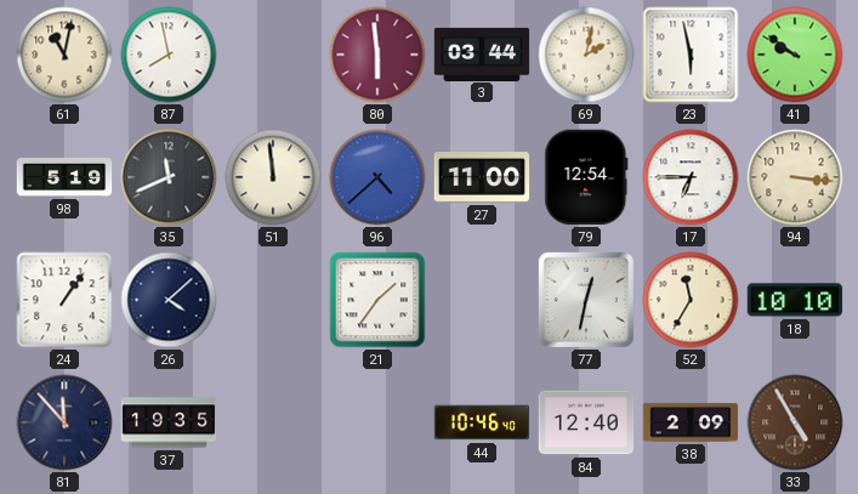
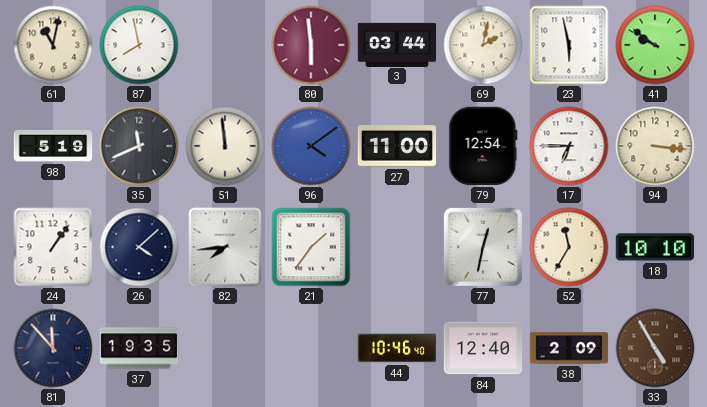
96: 4:38 -> 4:09 (311, 146)
82: none -> 7:44 (225, 247)
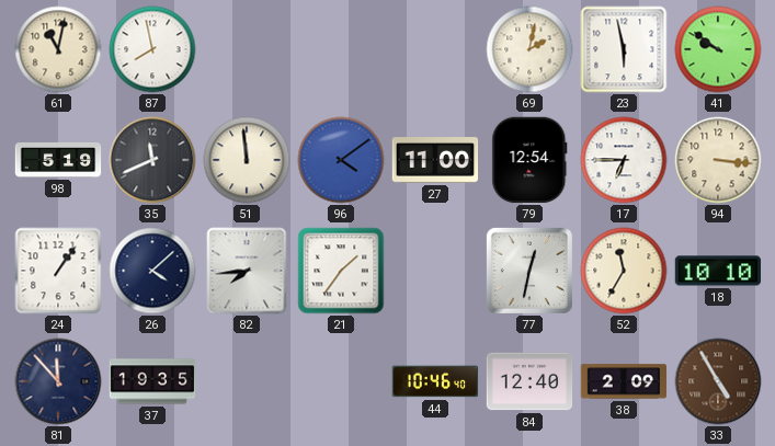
80: 5:59 -> none (311, 45)
3: 03:44 -> none (397, 44)
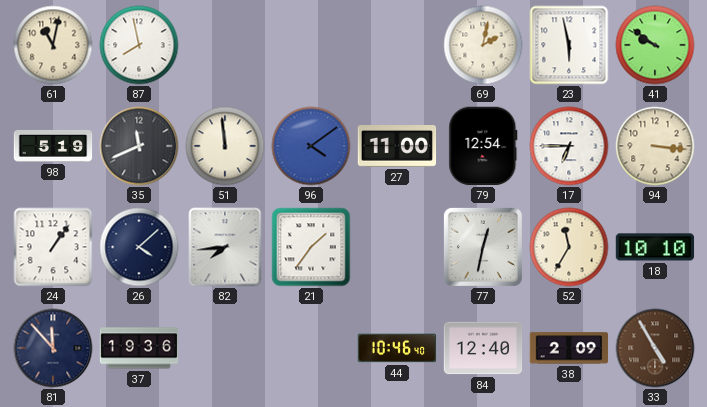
37: 19:35 -> 19:36 (139, 348)
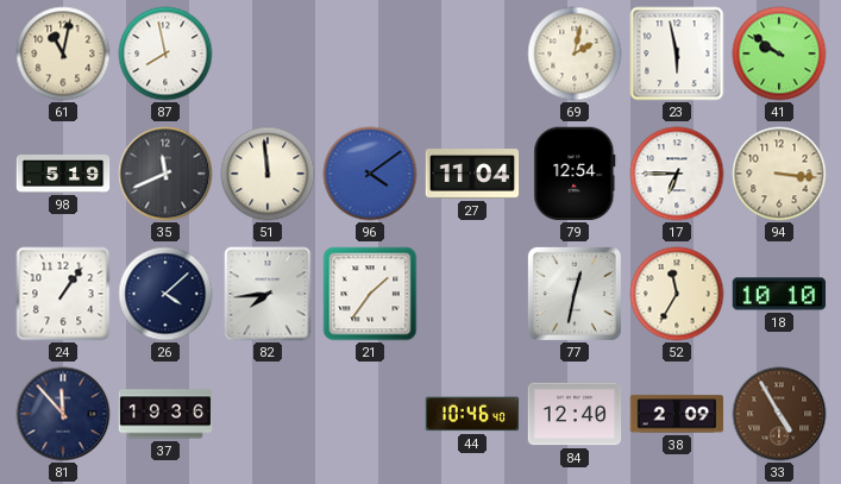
27: 11:00 -> 11:04 (472, 175)
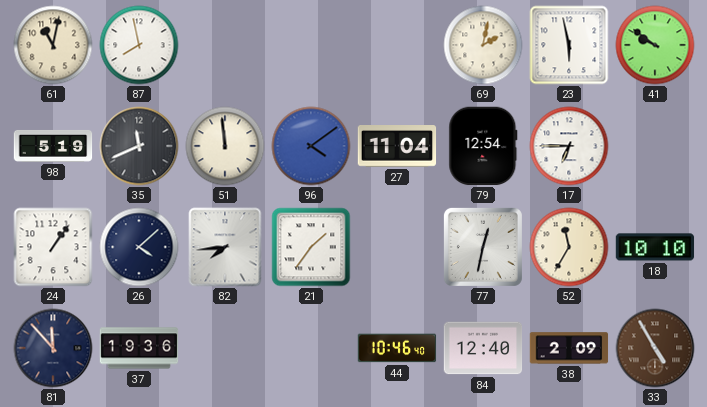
94: 3:16 -> none (779, 174)
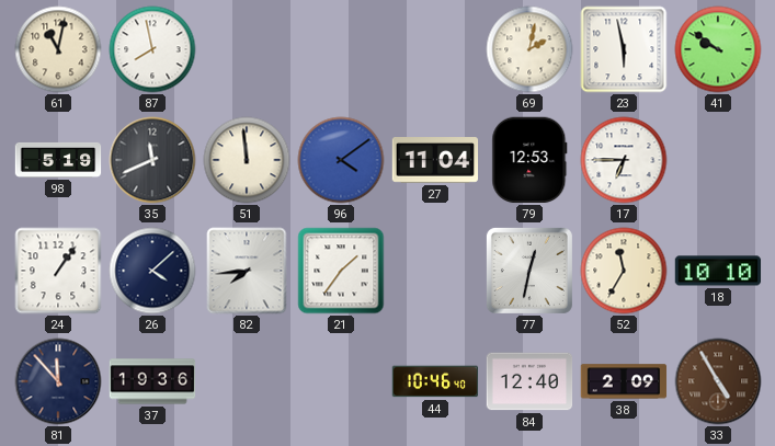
79: 12:54 -> 12:53 (529, 160)
